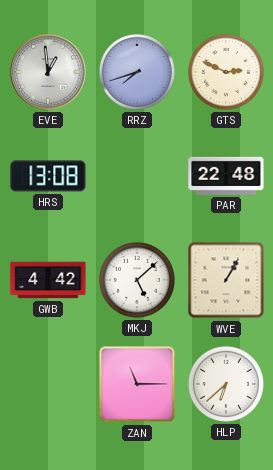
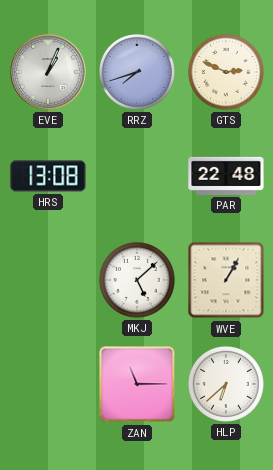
EVE: 12:59 -> 1:04 (48, 72)
GWB: 4:42 -> none (48, 280)
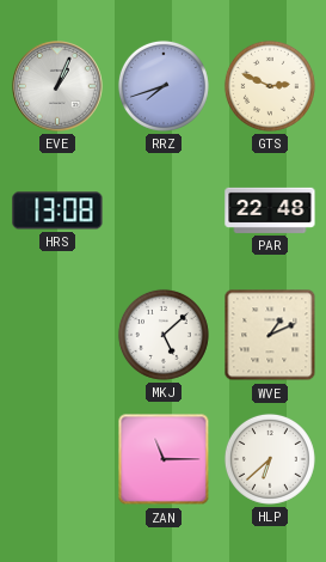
WVE: 1:05 -> 1:11 (270, 335)
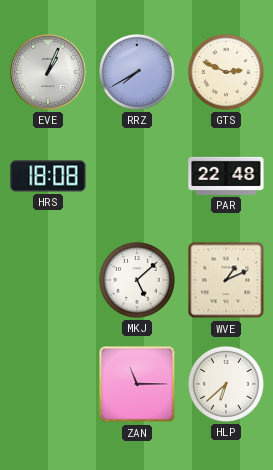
RRZ: 7:42 -> 7:40 (137, 72)
HRS: 13:08 -> 18:08 (48, 176)
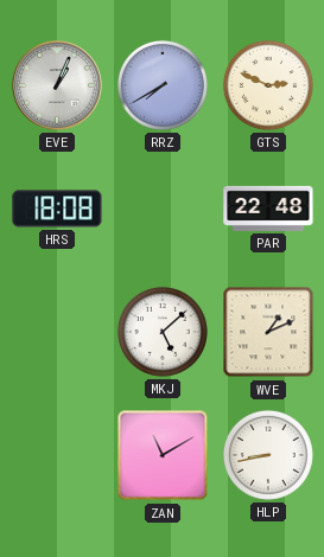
ZAN: 11:15 -> 11:10 (163, 455)
HLP: 6:38 -> 8:43 (268, 455)
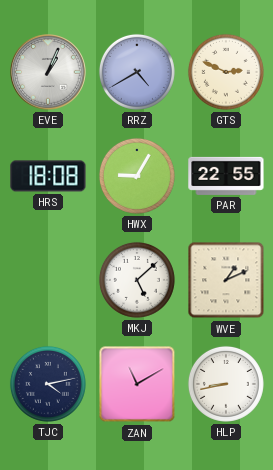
RRZ: 7:40 -> 4:40 (137, 72)
HWX: none -> 9:05 (137, 176)
PAR: 22:48 -> 22:55 (226, 176)
TJC: none -> 4:13 (48, 384)
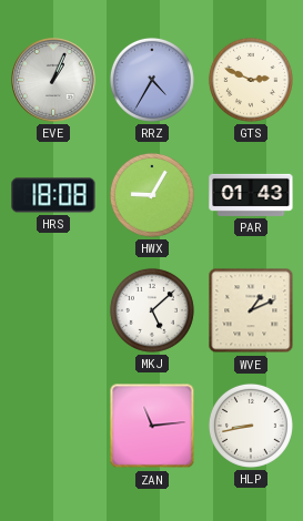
RRZ: 4:40 -> 4:35 (152, 80)
PAR: 22:55 -> 01:43 (251, 195)
TJC: 4:13 -> none (48, 384)
ZAN: 11:10 -> 11:14 (152, 426)
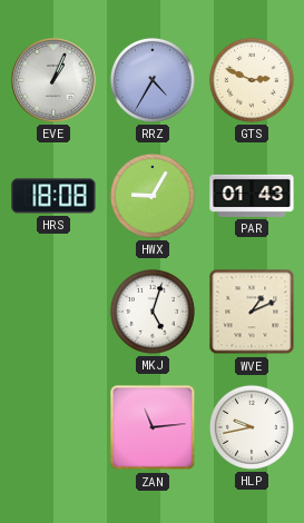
MKJ: 5:08 -> 5:03 (153, 312)
HLP: 8:43 -> 9:43 (252, 427)
